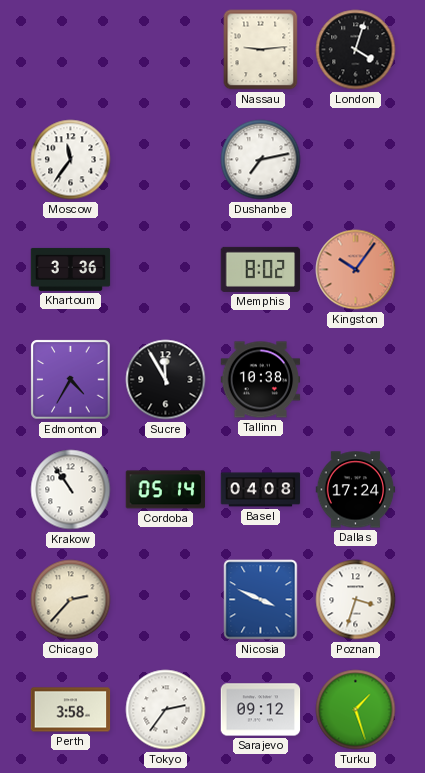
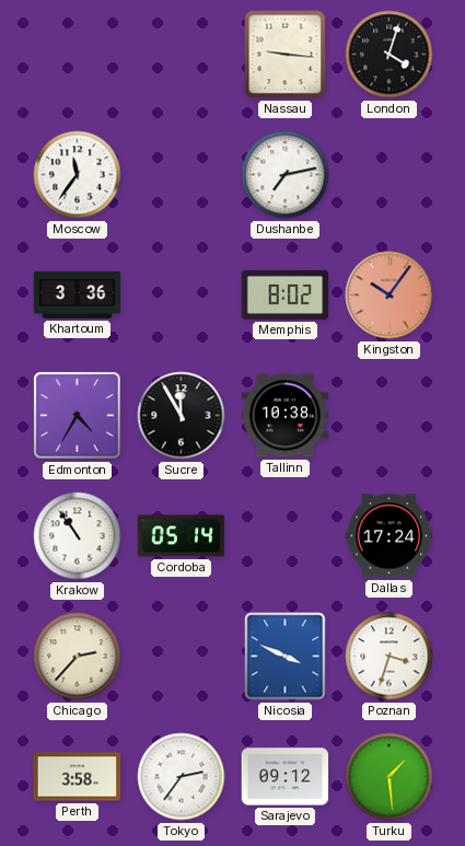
Nassau: 9:14 -> 9:16 (286, 55)
Basel: 04:08 -> none (261, 490)
Turku: 1:27 -> 1:29 (390, 777)
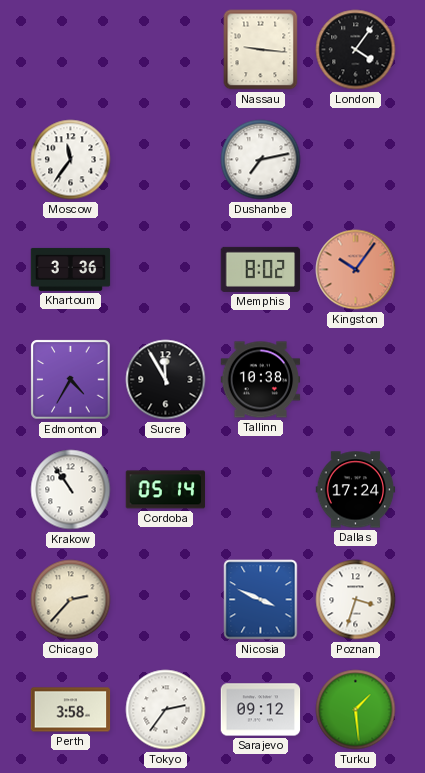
London: 4:03 -> 4:06 (356, 50)
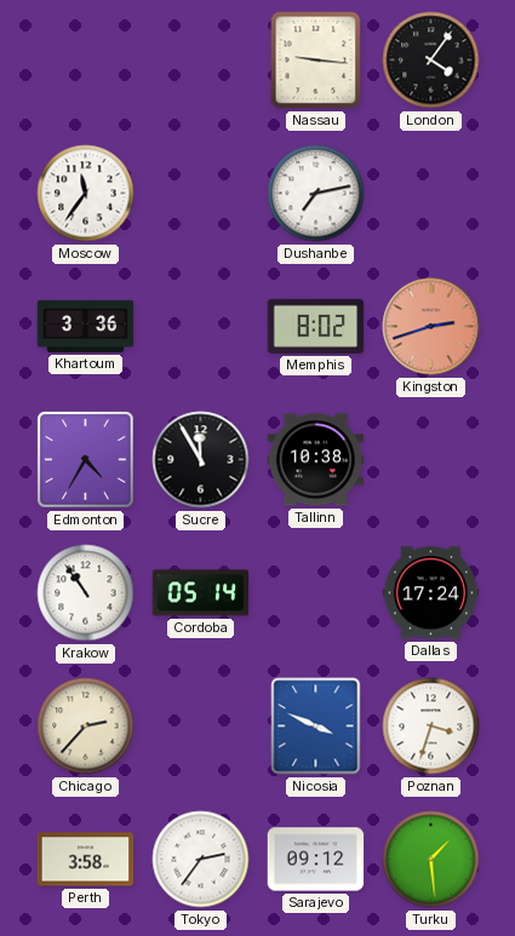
Kingston: 10:06 -> 2:42 (431, 327)
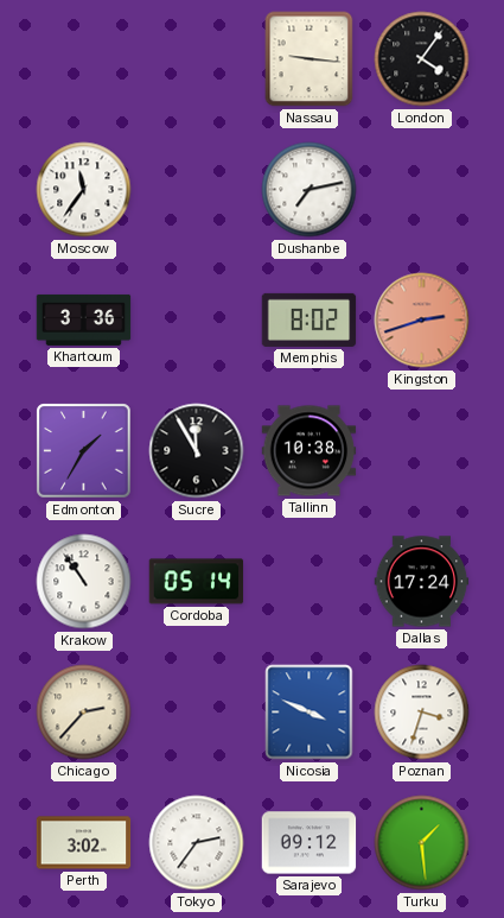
Edmonton: 4:35 -> 1:35 (84, 451)
Perth: 3:58 -> 3:02 (84, 843)
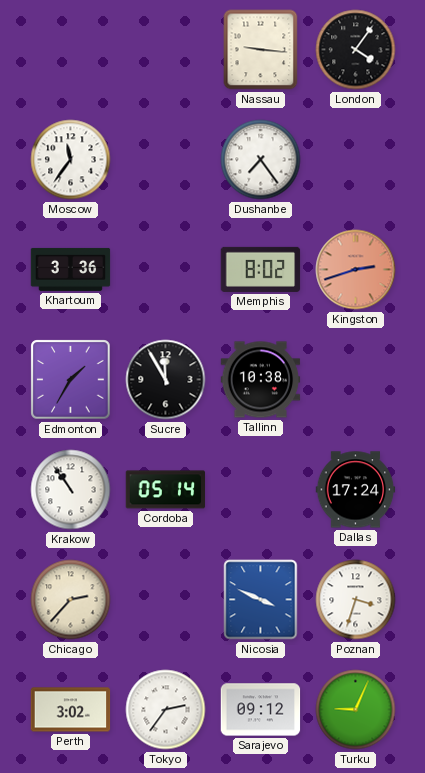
Dushanbe: 7:13 -> 7:24 (261, 160)
Turku: 1:29 -> 9:04 (356, 710)
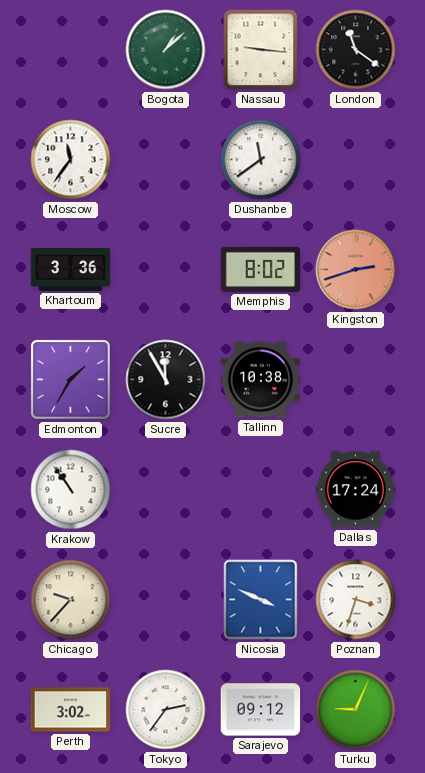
Bogota: none -> 1:08 (166, 50)
London: 4:06 -> 11:21 (356, 50)
Dushanbe: 7:24 -> 11:39 (261, 160)
Cordoba: 05:14 -> none (166, 490)
Chicago: 2:37 -> 9:37 (71, 600)
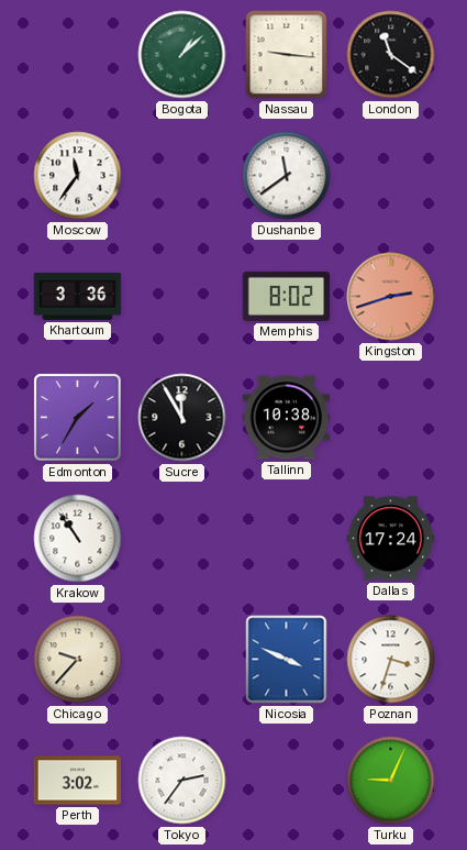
Sarajevo: 09:12 -> none (261, 710)
